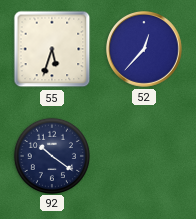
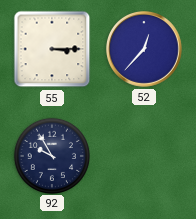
55: 5:33 -> 3:15 (52, 49)
92: 10:21 -> 9:55 (51, 155)
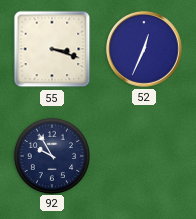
55: 3:15 -> 3:18 (52, 49)
52: 12:37 -> 12:34 (145, 50)
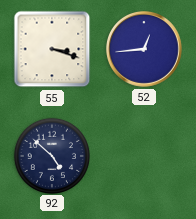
52: 12:34 -> 12:44 (145, 50)
92: 9:55 -> 4:52 (51, 155)
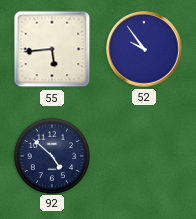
55: 3:18 -> 5:44 (52, 49)
52: 12:44 -> 9:54 (145, 50)
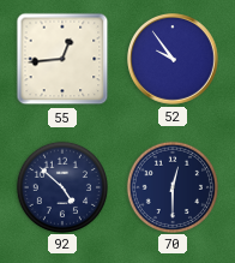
55: 5:44 -> 12:44 (62, 59)
70: none -> 12:30 (171, 186)
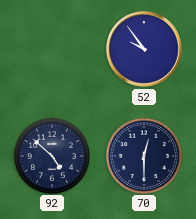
55: 12:44 -> none (62, 59)
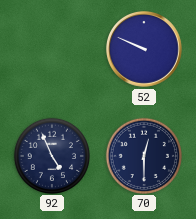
52: 9:54 -> 9:49 (145, 50)
92: 4:52 -> 4:56 (51, 155)
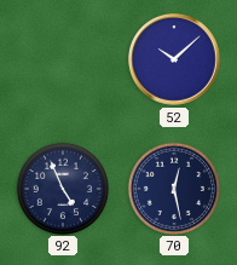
52: 9:49 -> 10:08 (175, 61)
70: 12:30 -> 12:28 (173, 188)
